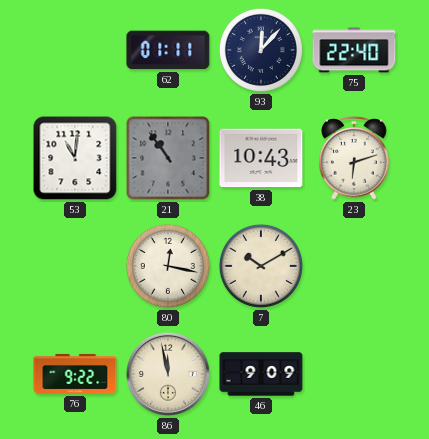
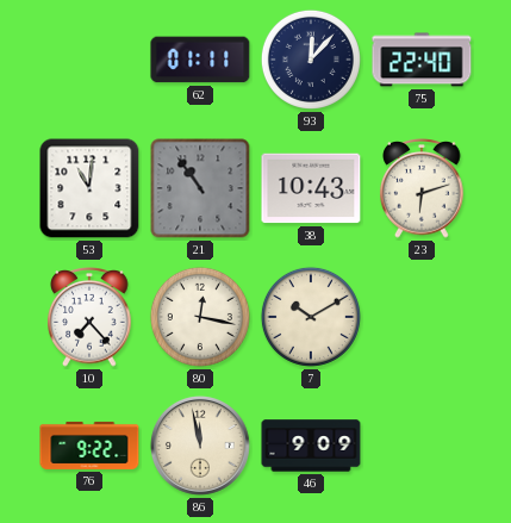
10: none -> 7:23 (89, 318)
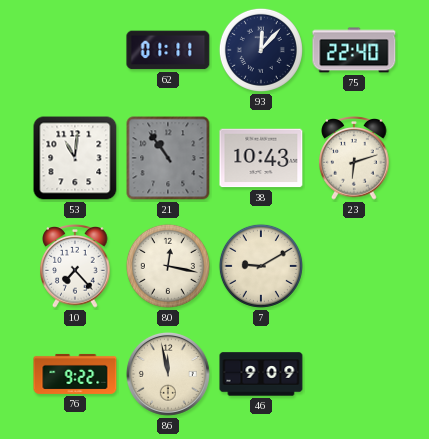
7: 10:10 -> 9:10 (261, 266)
